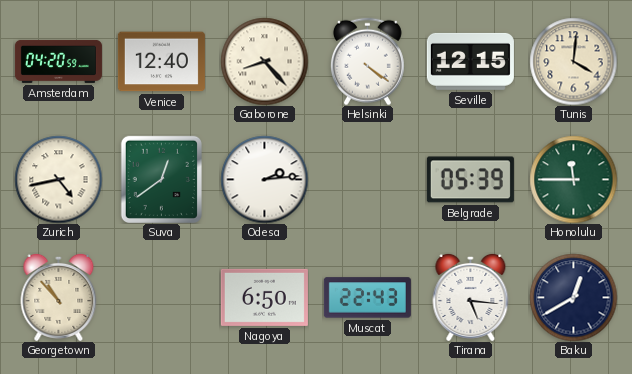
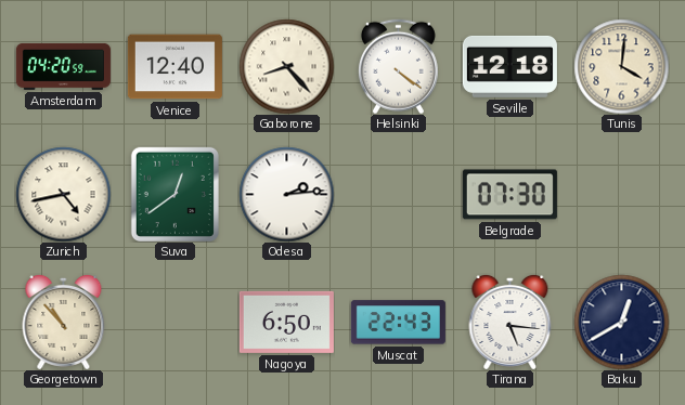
Seville: 12:15 -> 12:18 (509, 66)
Belgrade: 05:39 -> 07:30 (509, 195)
Honolulu: 11:45 -> none (573, 179)
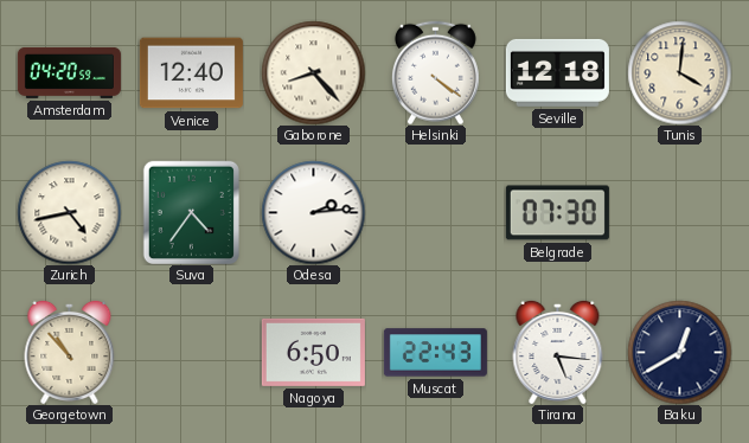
Suva: 12:39 -> 4:36 (191, 212)
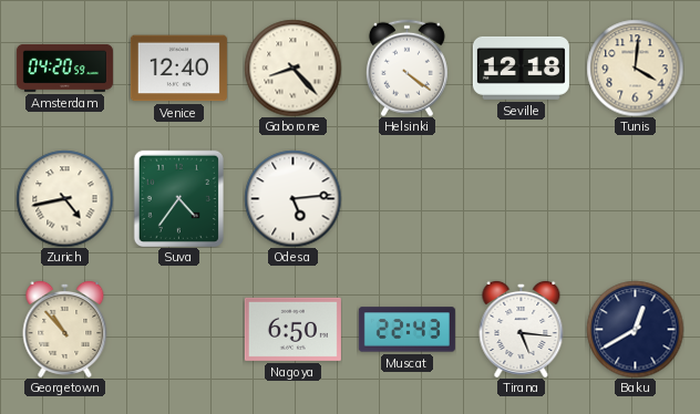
Odesa: 2:14 -> 5:14 (292, 198)
Belgrade: 07:30 -> none (557, 213)
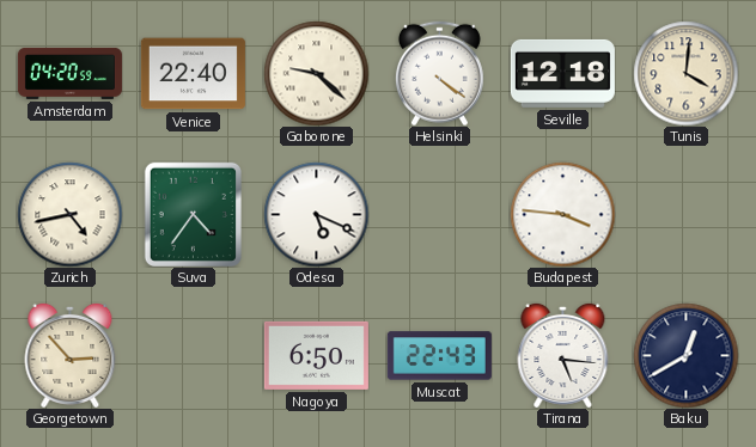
Venice: 12:40 -> 22:40 (193, 74)
Gaborone: 8:23 -> 9:22 (316, 73)
Odesa: 5:14 -> 5:19 (316, 214)
Budapest: none -> 3:46 (562, 214)
Georgetown: 10:53 -> 2:53 (71, 355)
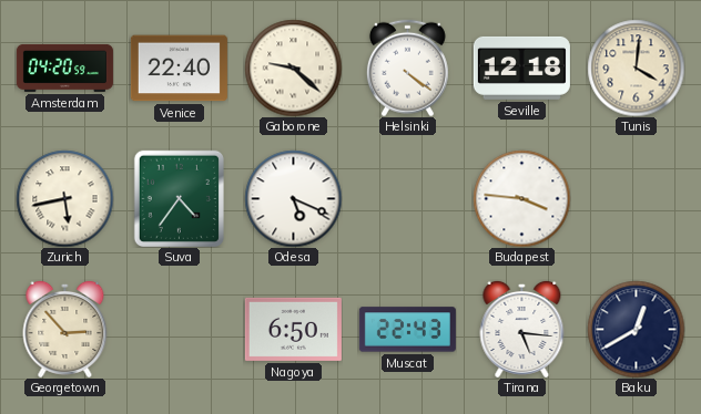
Zurich: 4:43 -> 5:43 (64, 198)
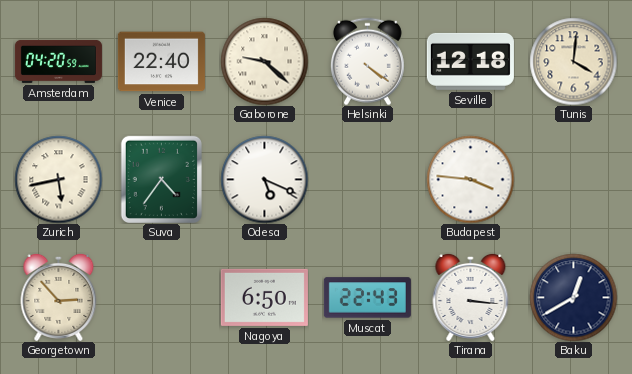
Tirana: 5:16 -> 3:16 (471, 297)
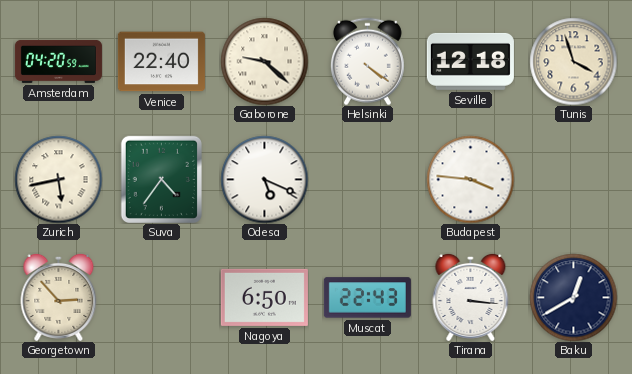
Tunis: 4:01 -> 3:57 (573, 61)
